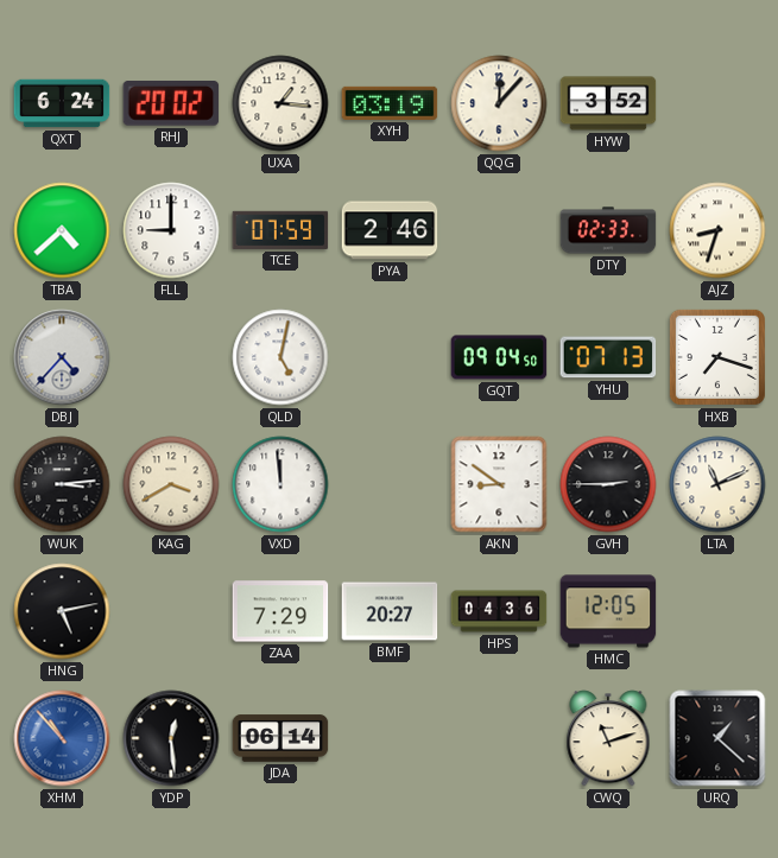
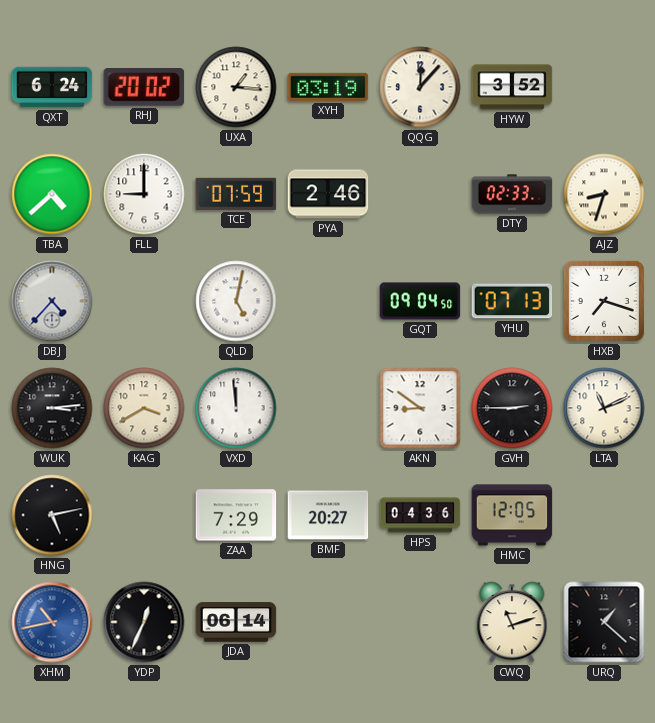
XHM: 10:53 -> 10:43 (52, 622)
YDP: 12:29 -> 12:34 (144, 622)
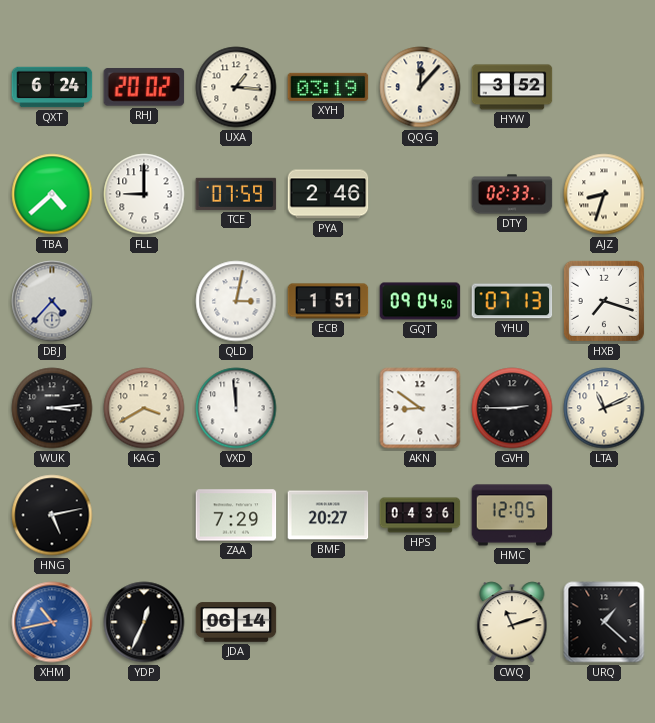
QLD: 5:02 -> 3:02 (236, 301)
ECB: none -> 1:51 (328, 301)
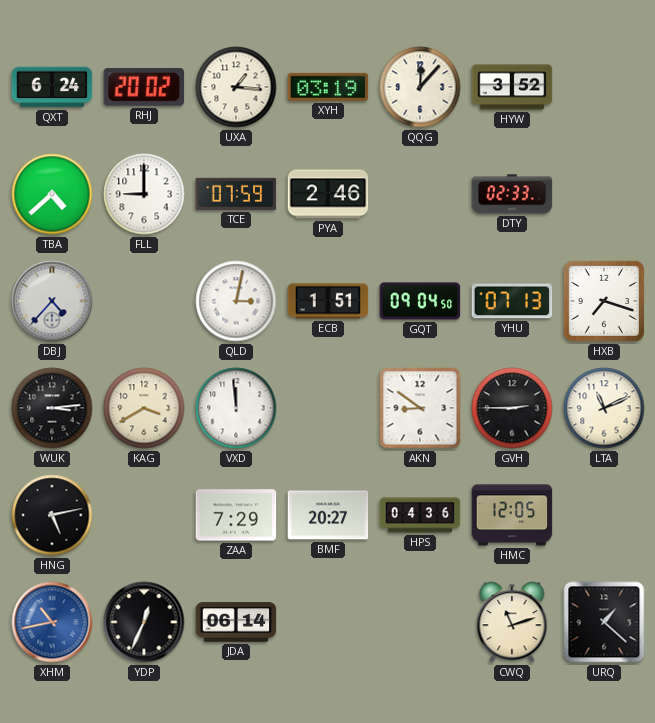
AJZ: 8:33 -> none (604, 194)
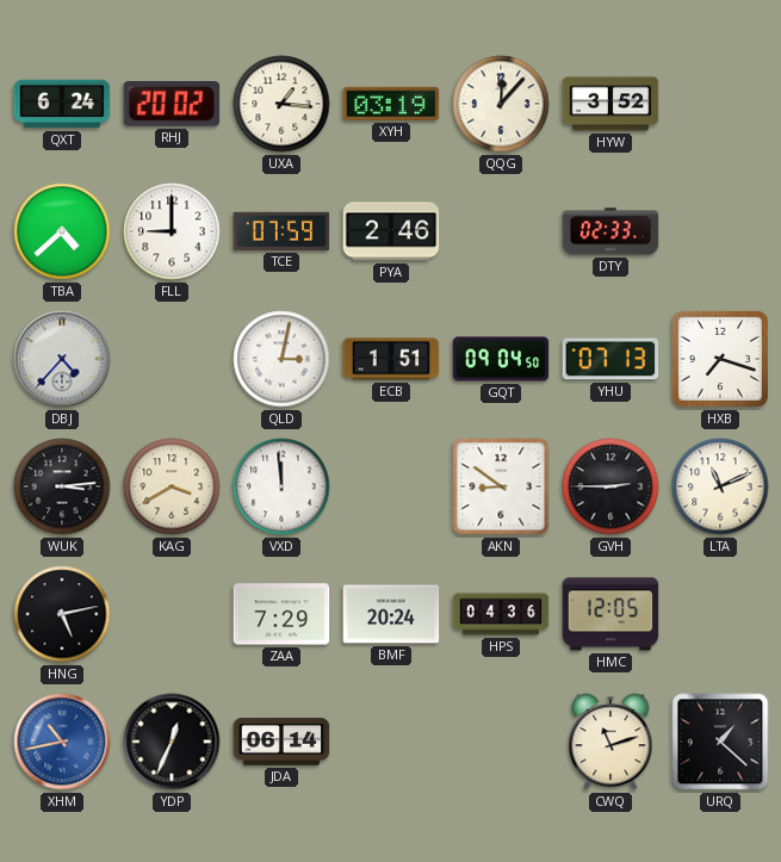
BMF: 20:27 -> 20:24 (391, 614)
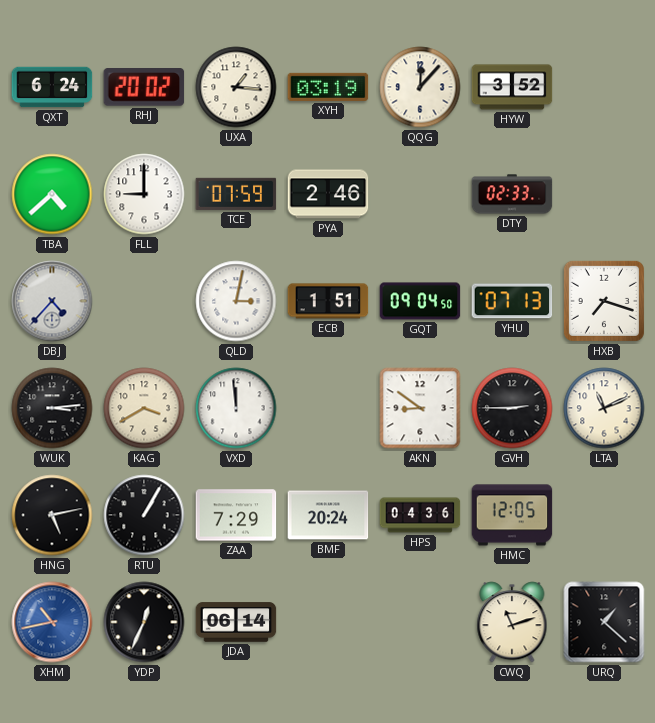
RTU: none -> 1:05 (144, 515)
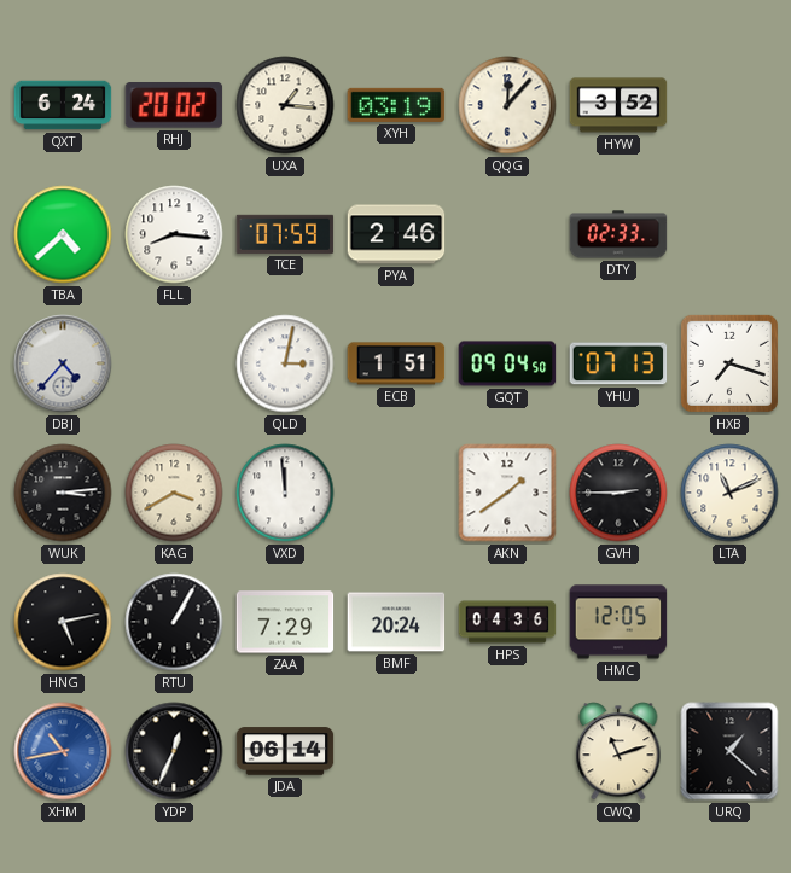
FLL: 9:00 -> 8:16 (174, 234)
AKN: 8:51 -> 1:39 (507, 493)
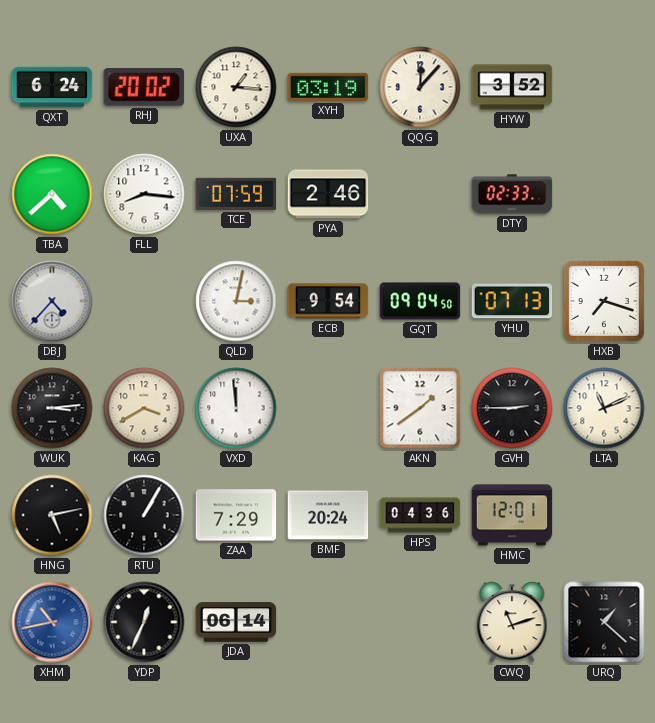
ECB: 1:51 -> 9:54 (328, 301)
HMC: 12:05 -> 12:01 (512, 515)
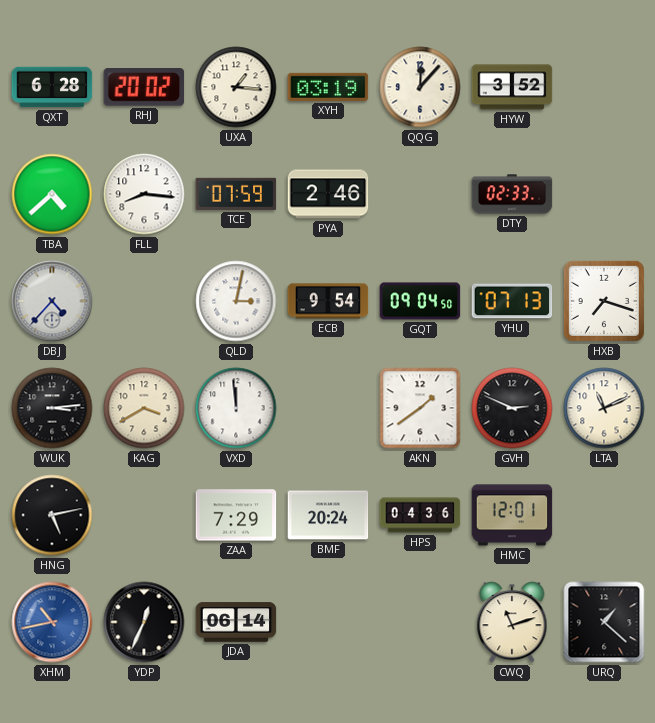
QXT: 6:24 -> 6:28 (52, 87)
GVH: 2:45 -> 2:49 (512, 408)
RTU: 1:05 -> none (144, 515)
